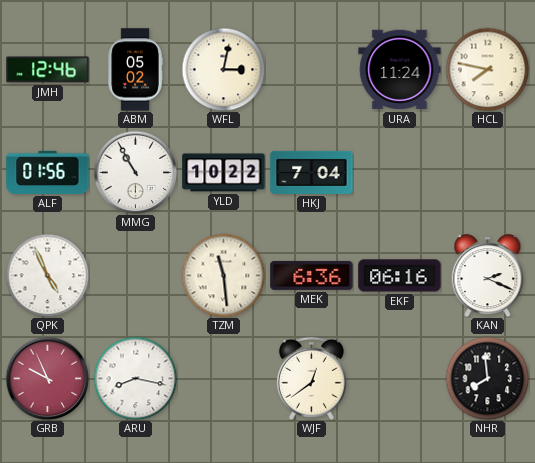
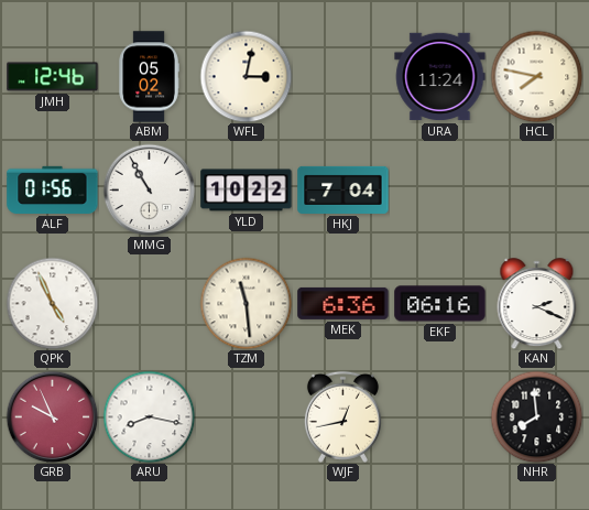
WJF: 12:39 -> 12:43 (342, 416)
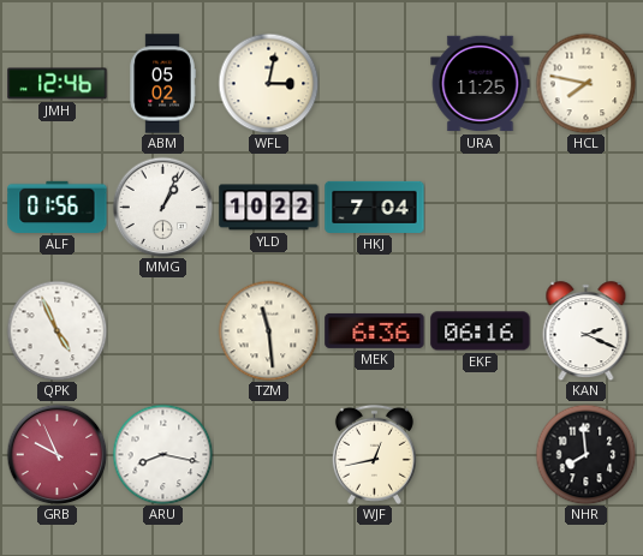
URA: 11:24 -> 11:25 (481, 84)
MMG: 10:55 -> 1:04 (162, 207)
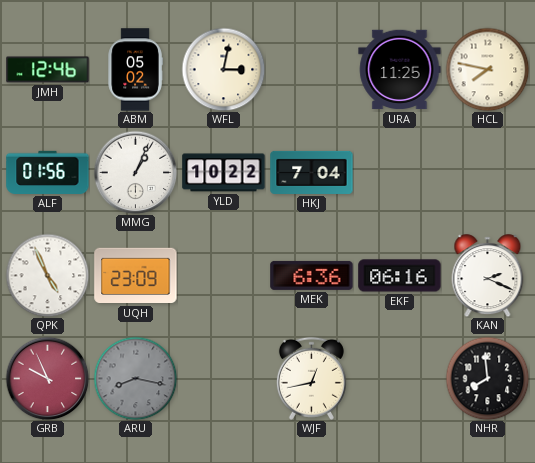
UQH: none -> 23:09 (136, 276)
TZM: 11:29 -> none (268, 330)
ARU dial: white -> grey (135, 378)
